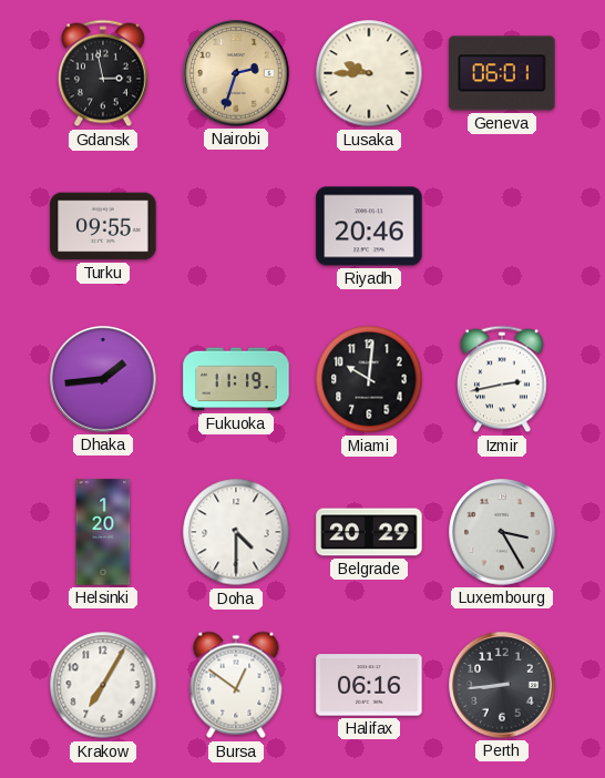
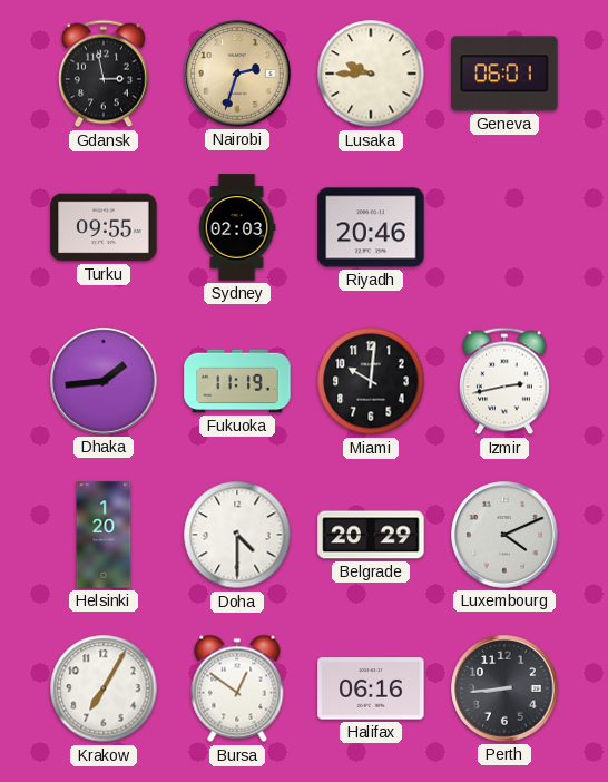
Sydney: none -> 02:03 (237, 227)
Luxembourg: 3:25 -> 4:11 (504, 535)
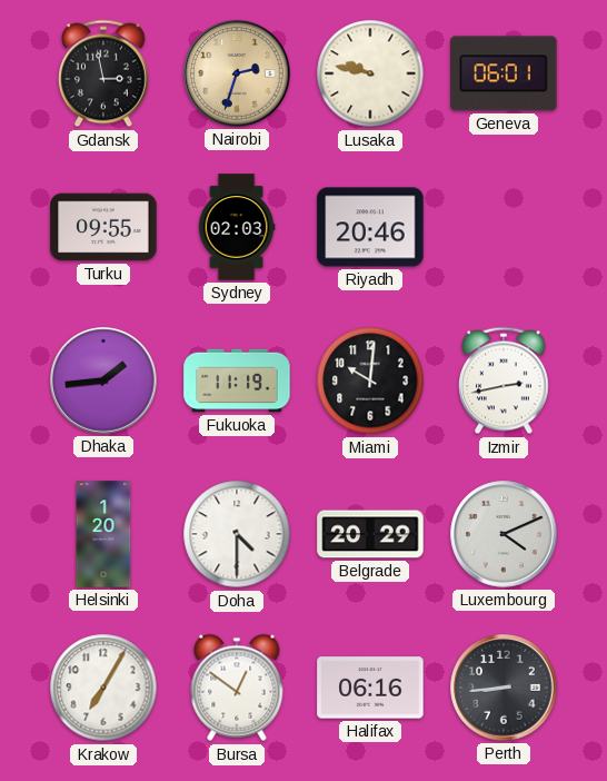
Lusaka: 9:45 -> 9:47 (370, 73)
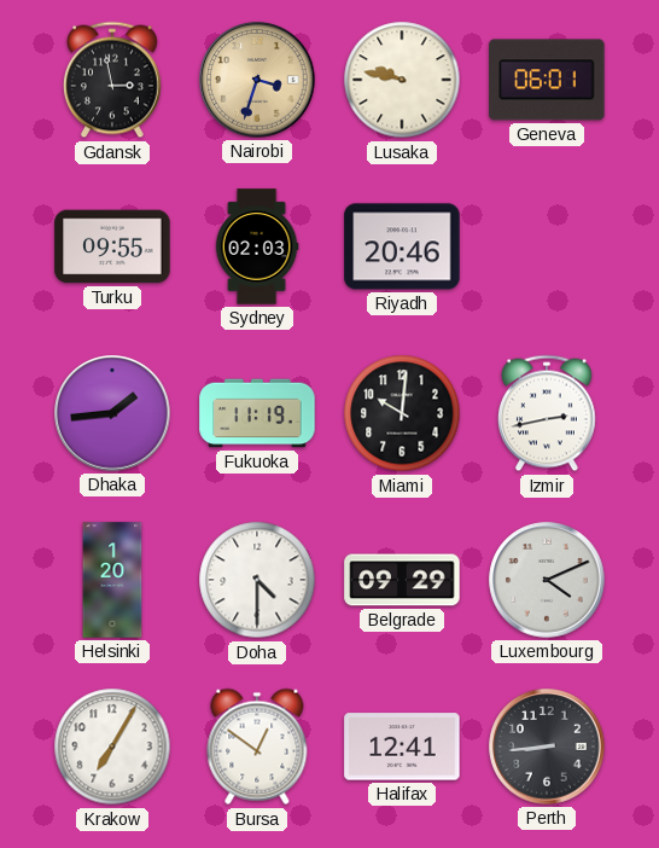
Nairobi: 2:33 -> 3:33 (257, 80)
Belgrade: 20:29 -> 09:29 (402, 580)
Halifax: 06:16 -> 12:41 (402, 747)
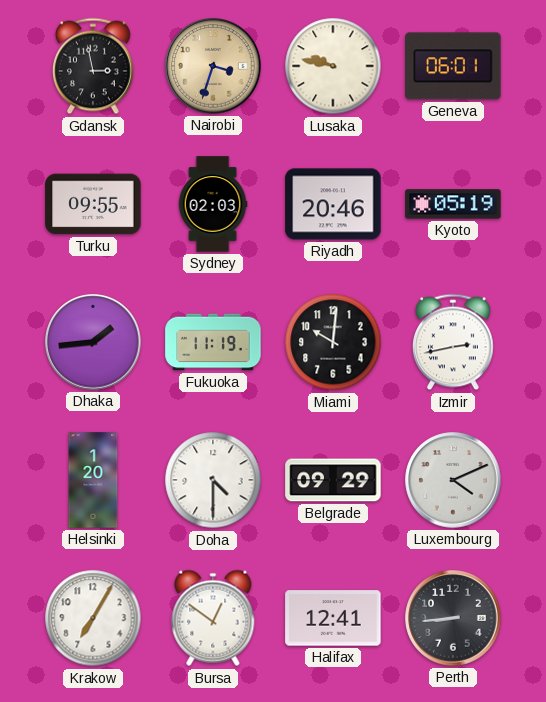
Kyoto: none -> 05:19 (453, 204)
